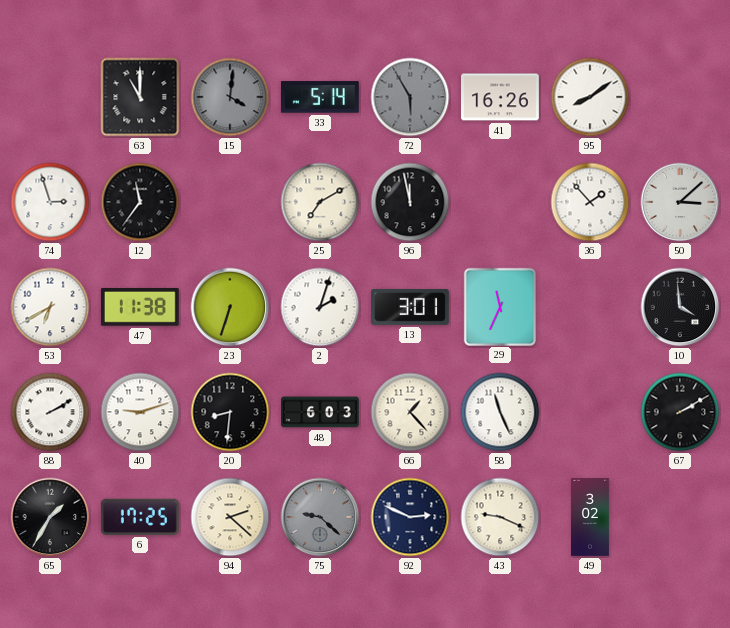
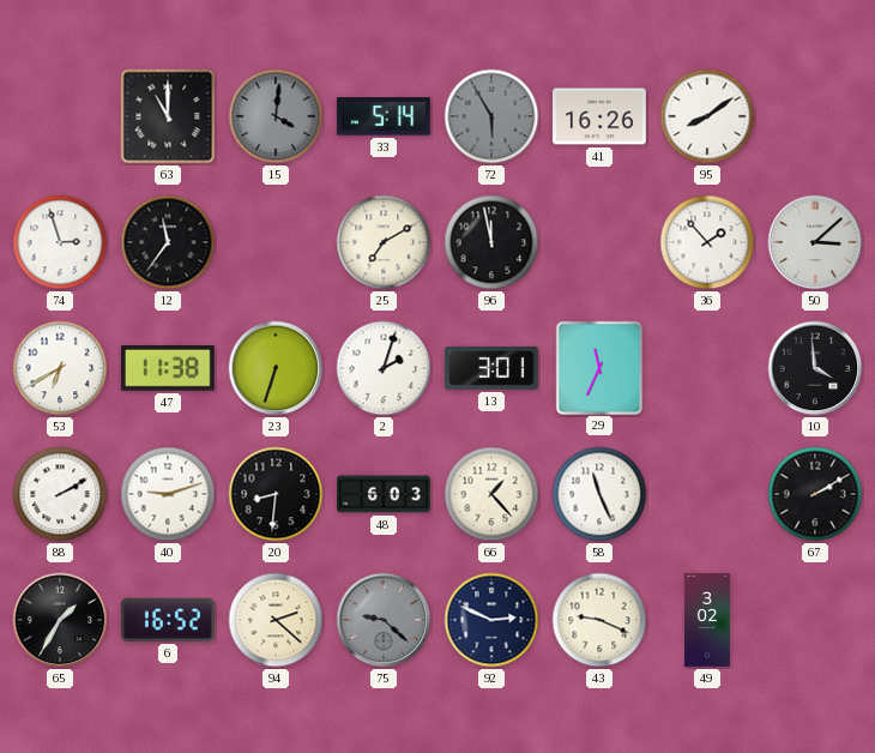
6: 17:25 -> 16:52 (168, 620)
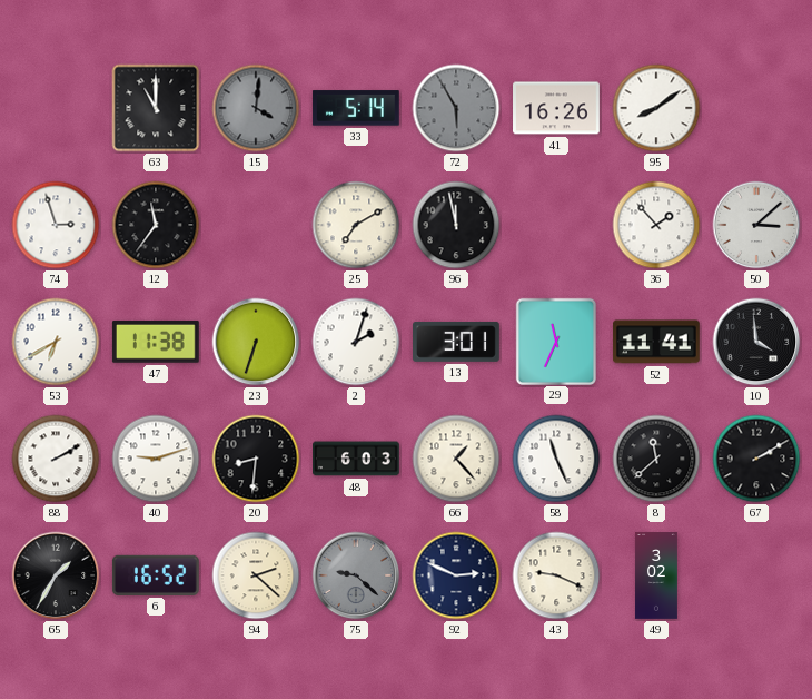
52: none -> 11:41 (656, 342)
8: none -> 11:38 (656, 459)
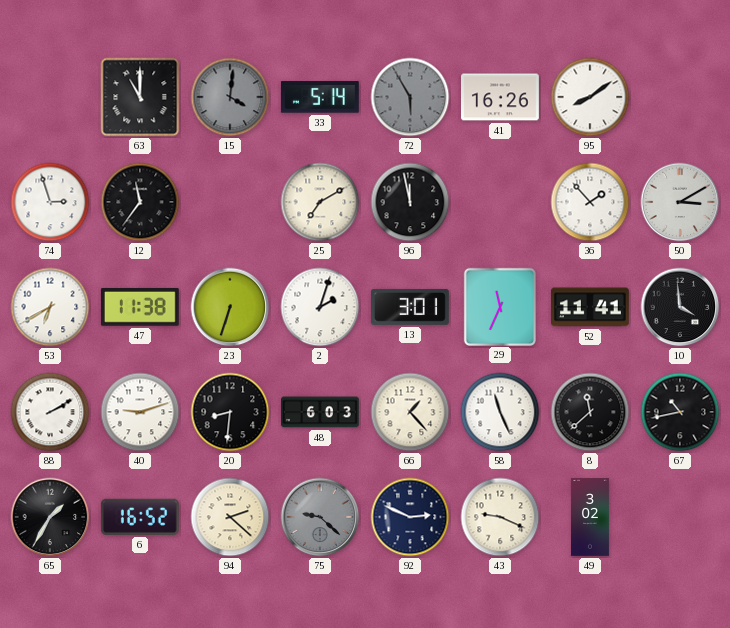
50: 3:08 -> 3:10 (680, 202)
67: 2:10 -> 10:43 (680, 412)
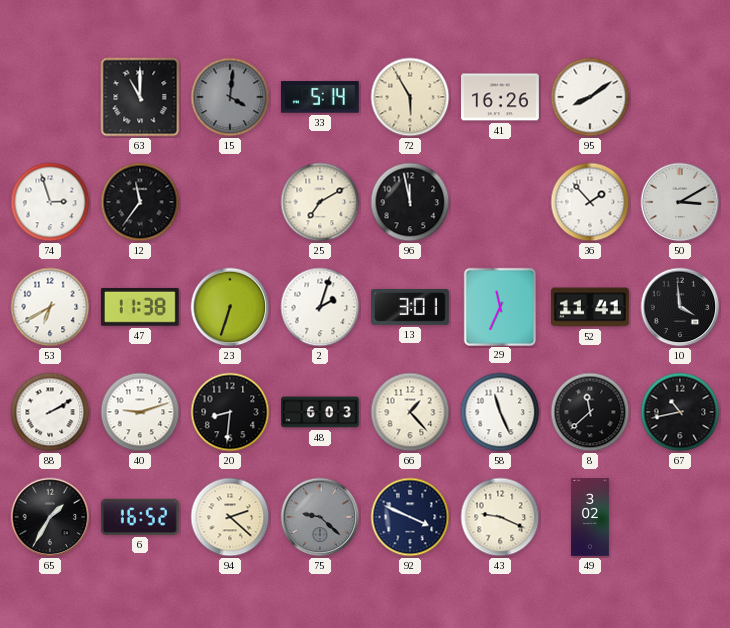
72 dial: grey -> cream (410, 97)
92: 2:49 -> 3:49 (410, 517)
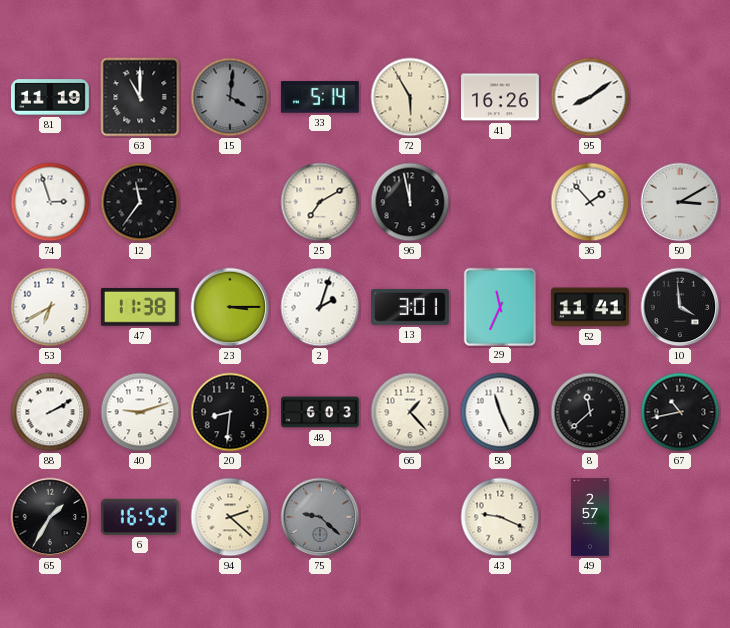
81: none -> 11:19 (51, 97)
23: 6:33 -> 3:15 (230, 307)
92: 3:49 -> none (410, 517)
49: 3:02 -> 2:57 (591, 517)
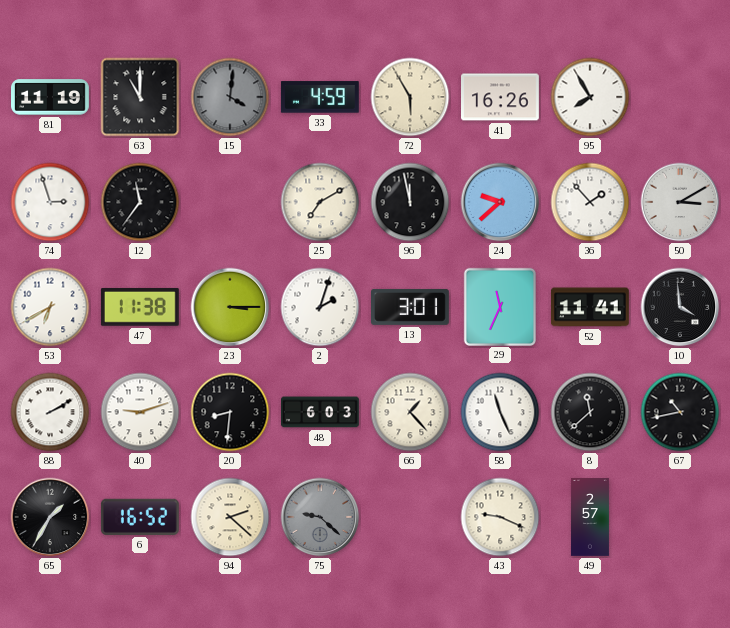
33: 5:14 -> 4:59 (320, 97)
95: 8:09 -> 7:55 (590, 97)
24: none -> 9:38 (500, 202)
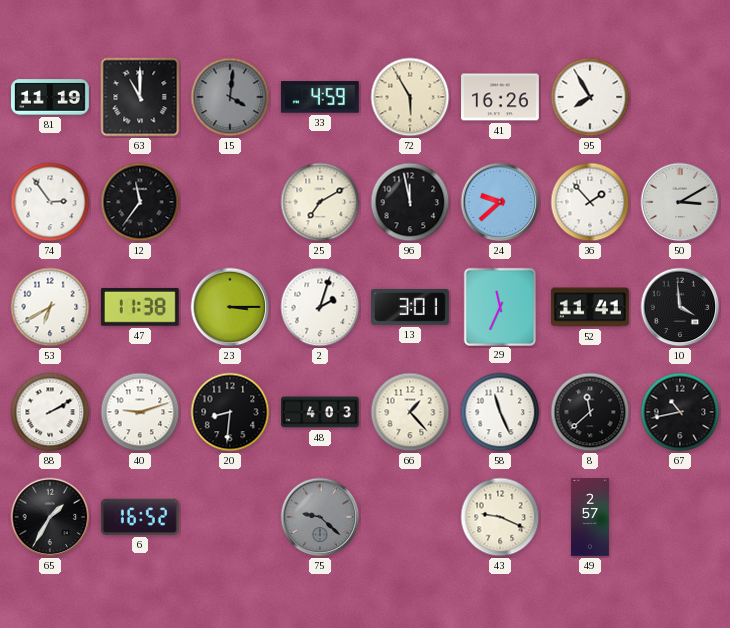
74: 2:57 -> 2:54 (50, 202)
48: 6:03 -> 4:03 (321, 412)
94: 2:22 -> none (230, 517)
